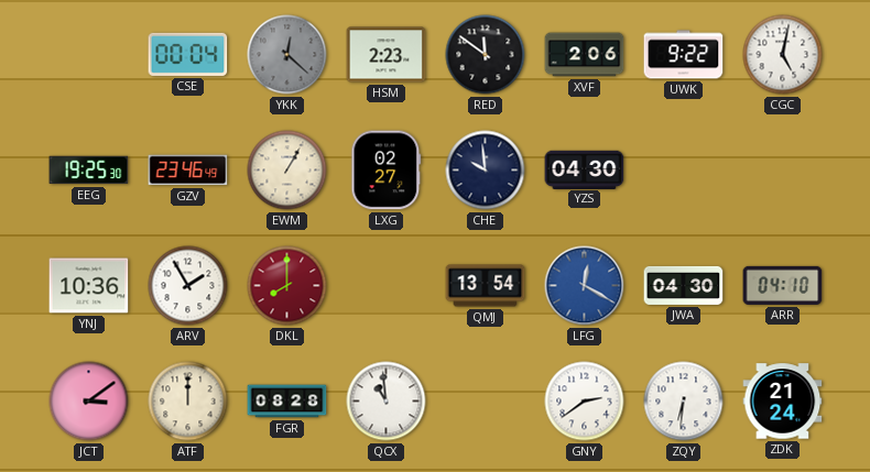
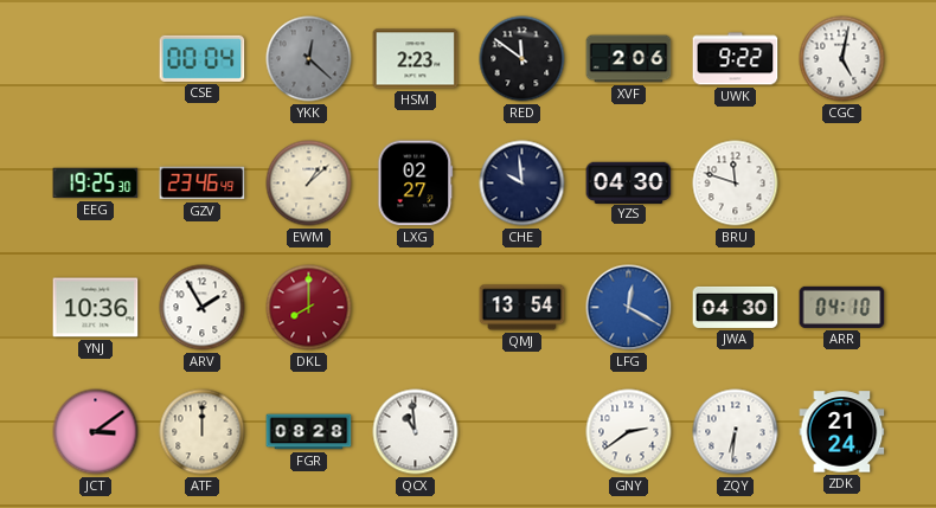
EWM: 1:05 -> 1:08 (309, 184)
BRU: none -> 11:48 (736, 184)
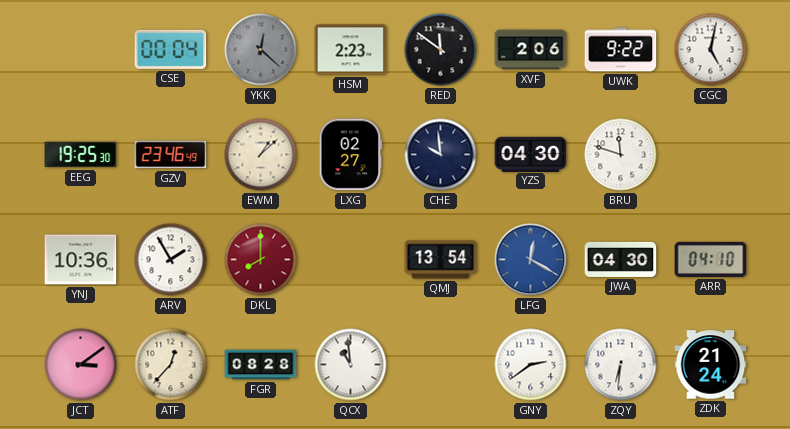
ATF: 12:00 -> 12:37 (171, 365)
